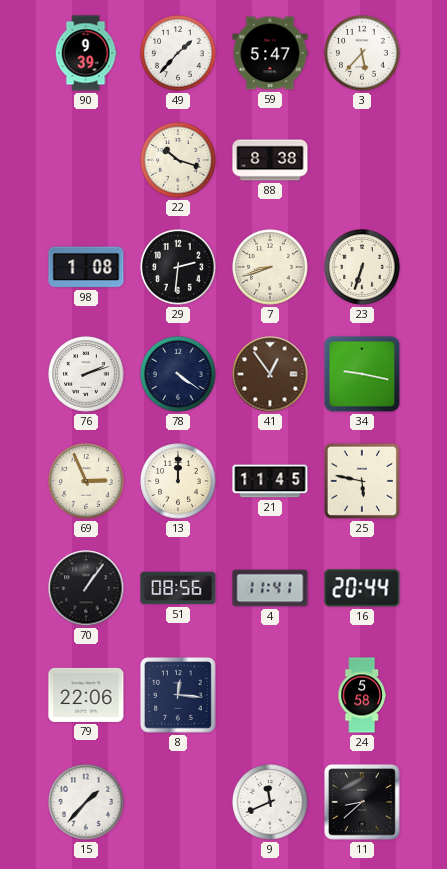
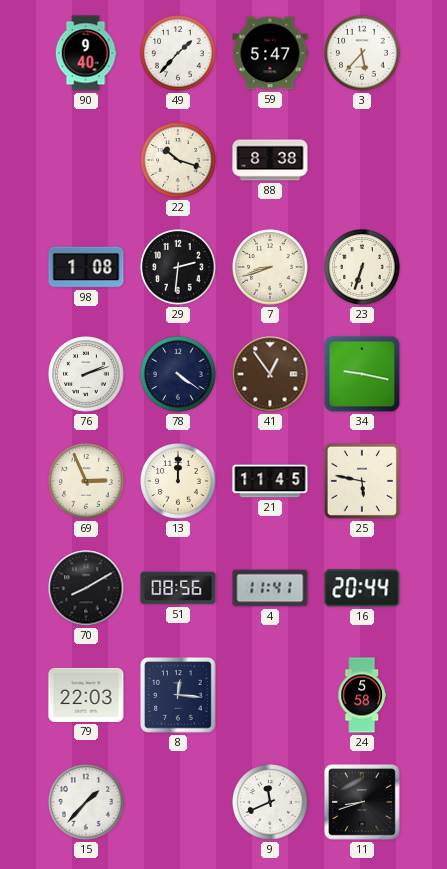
90: 9:39 -> 9:40 (86, 53)
70: 1:06 -> 8:10 (86, 588)
79: 22:06 -> 22:03 (86, 695)
11: 8:38 -> 8:42 (362, 802)
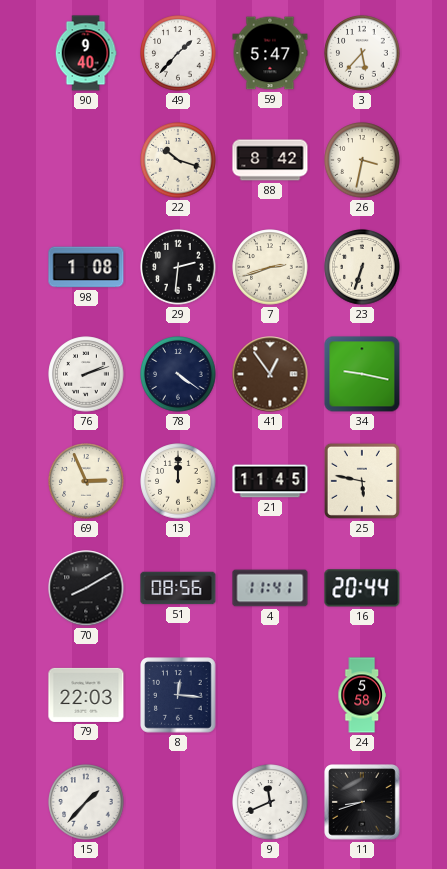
88: 8:38 -> 8:42 (270, 160)
26: none -> 3:32 (362, 160)
7: 8:42 -> 2:42 (270, 267)
